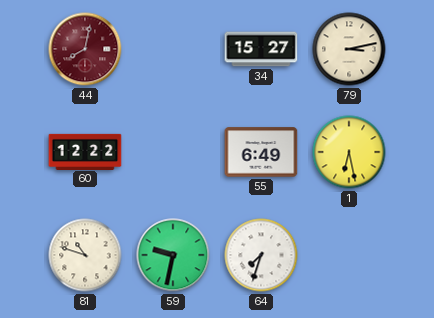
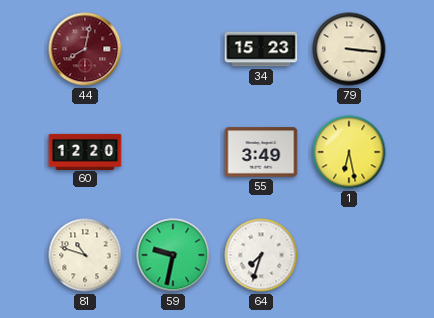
34: 15:27 -> 15:23 (261, 49)
79: 3:13 -> 3:16 (349, 49)
60: 12:22 -> 12:20 (85, 151)
55: 6:49 -> 3:49 (261, 152)
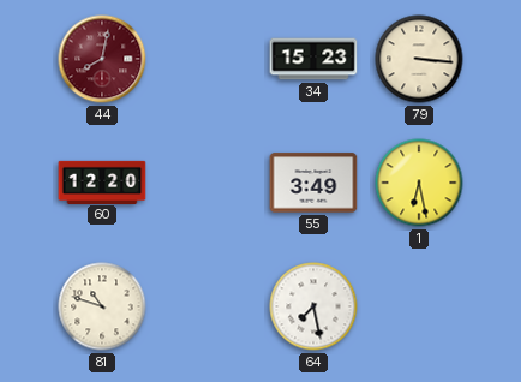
59: 9:32 -> none (173, 255)
64: 7:33 -> 7:28 (313, 306)
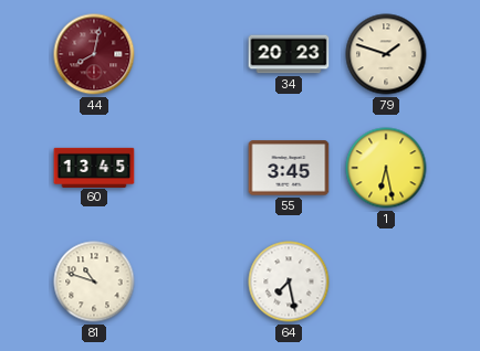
34: 15:23 -> 20:23 (289, 54)
79: 3:16 -> 1:48 (386, 54)
60: 12:20 -> 13:45 (94, 167)
55: 3:49 -> 3:45 (289, 168)
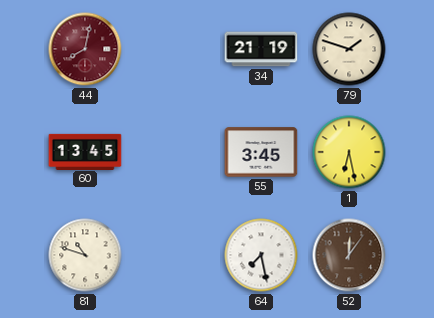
34: 20:23 -> 21:19 (261, 49)
52: none -> 12:06 (349, 255)
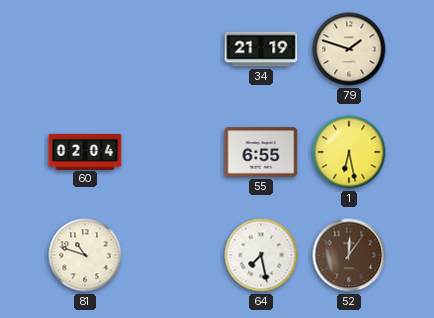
44: 8:02 -> none (85, 49)
60: 13:45 -> 02:04 (85, 151)
55: 3:45 -> 6:55 (261, 152)
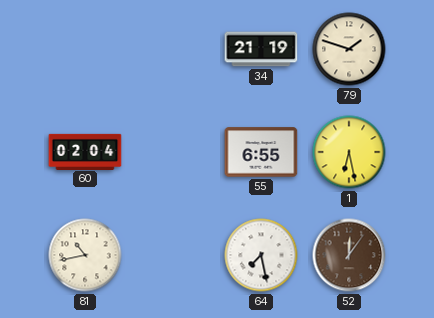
81: 10:48 -> 10:43 (85, 255)
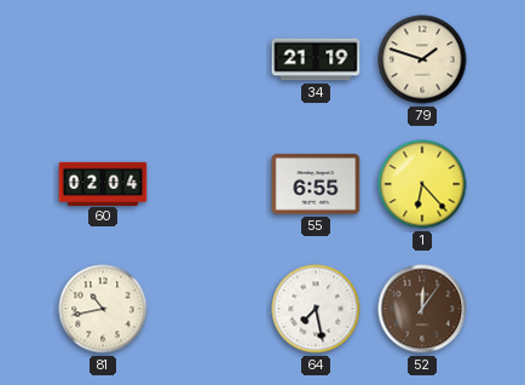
1: 6:28 -> 6:23 (422, 184)
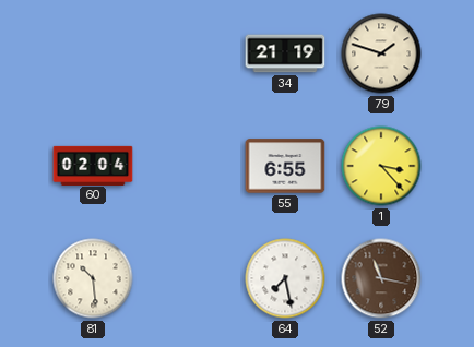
1: 6:23 -> 3:23 (381, 166)
81: 10:43 -> 10:29 (93, 278)
52: 12:06 -> 11:17 (381, 278)
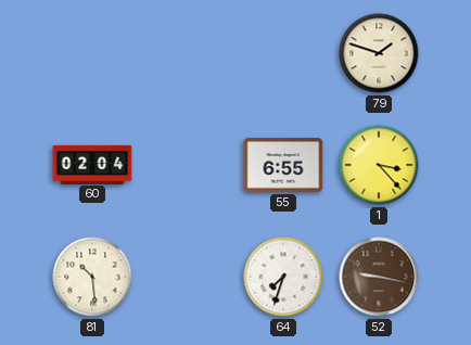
34: 21:19 -> none (285, 53)
64: 7:28 -> 7:33 (283, 277)
52: 11:17 -> 9:17 (379, 277)
